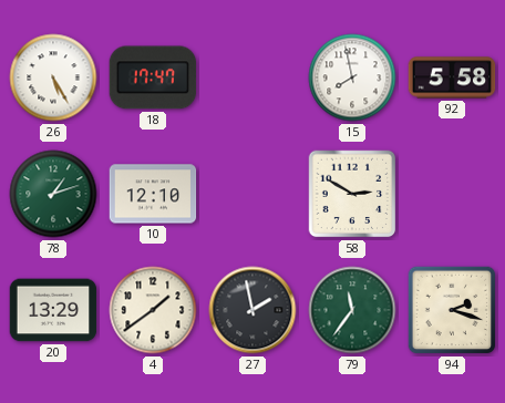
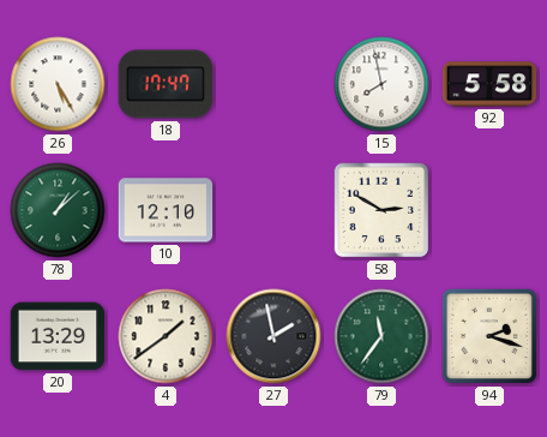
78: 1:12 -> 1:08 (58, 210)
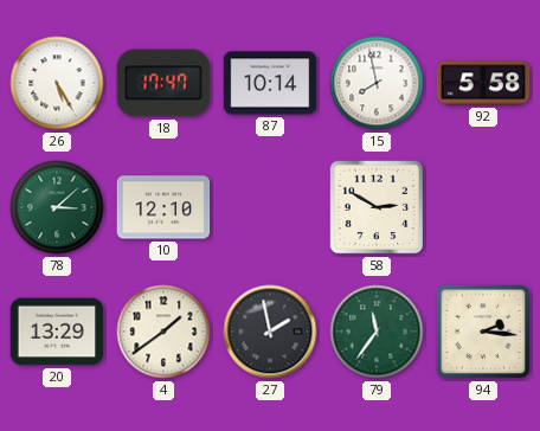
87: none -> 10:14 (270, 83)
78: 1:08 -> 3:08 (57, 207)
94: 2:18 -> 2:16 (483, 332)
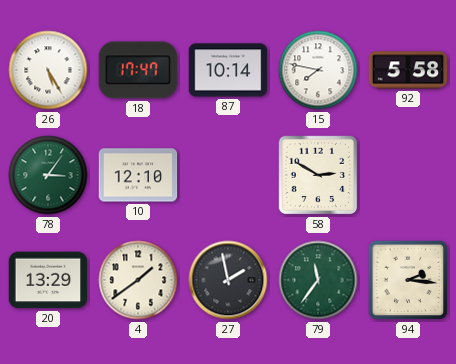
15: 7:58 -> 7:47 (318, 70)
78: 3:08 -> 3:06 (48, 175)
